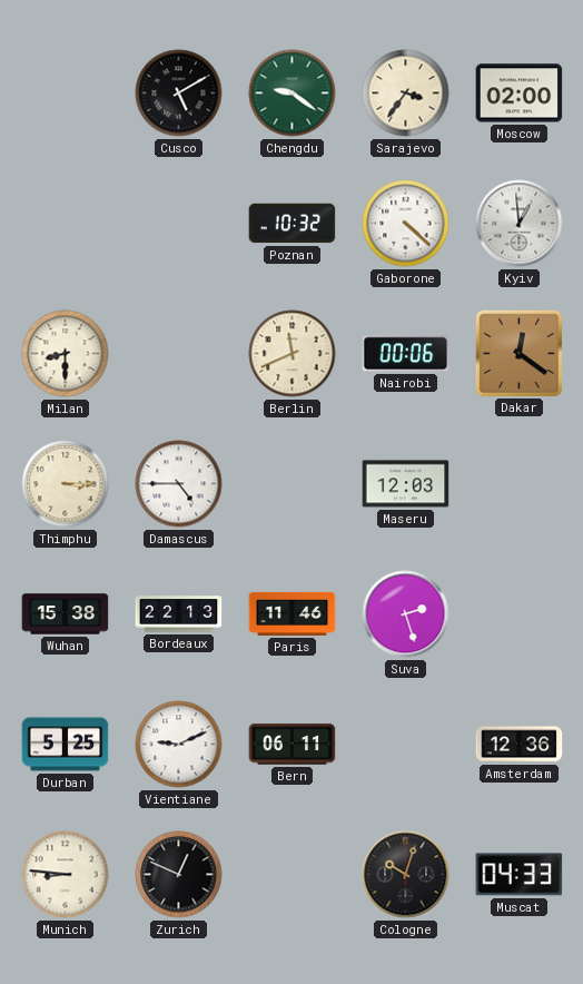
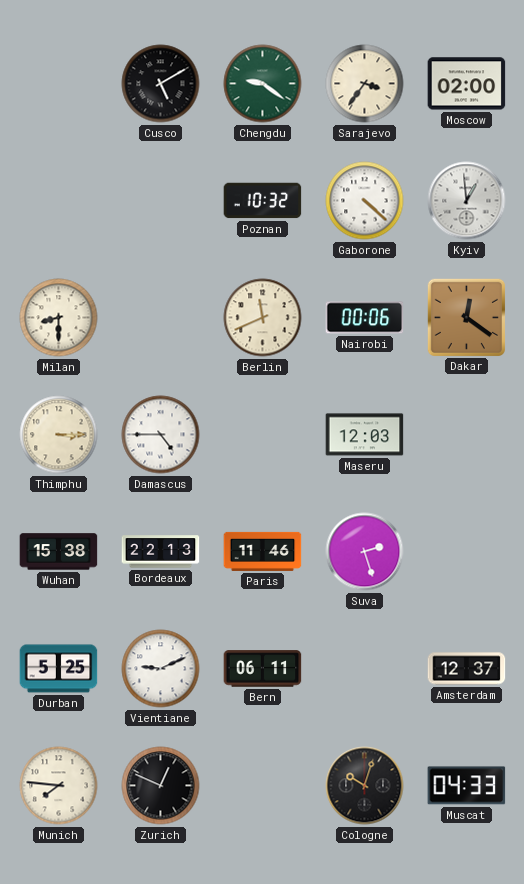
Amsterdam: 12:36 -> 12:37 (467, 669)
Munich: 8:46 -> 7:46 (59, 786)
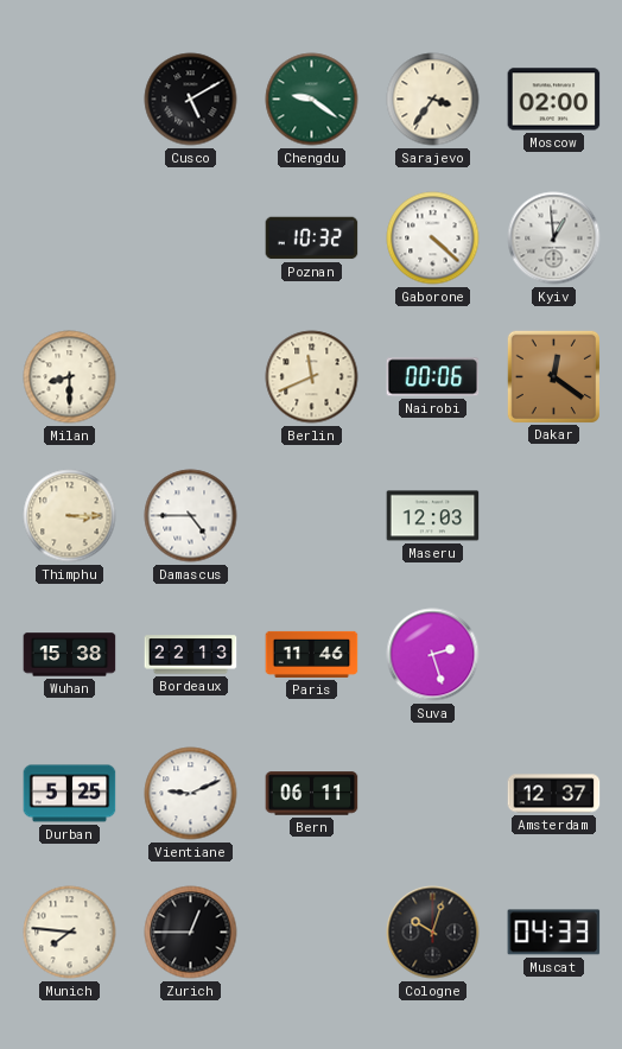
Zurich: 12:49 -> 12:45 (191, 933)
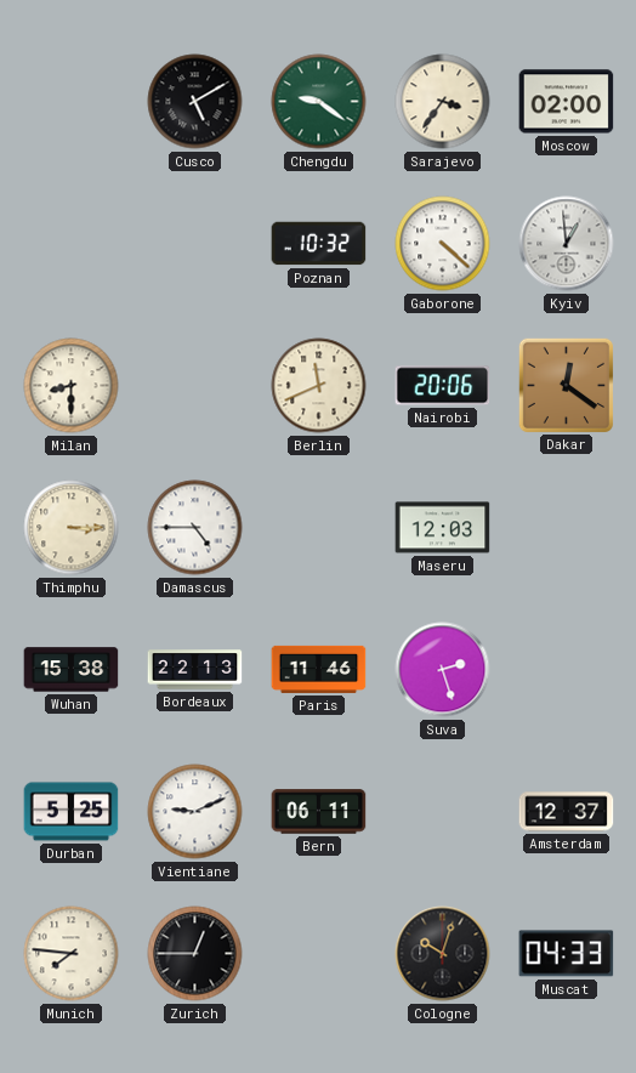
Nairobi: 00:06 -> 20:06 (443, 386)
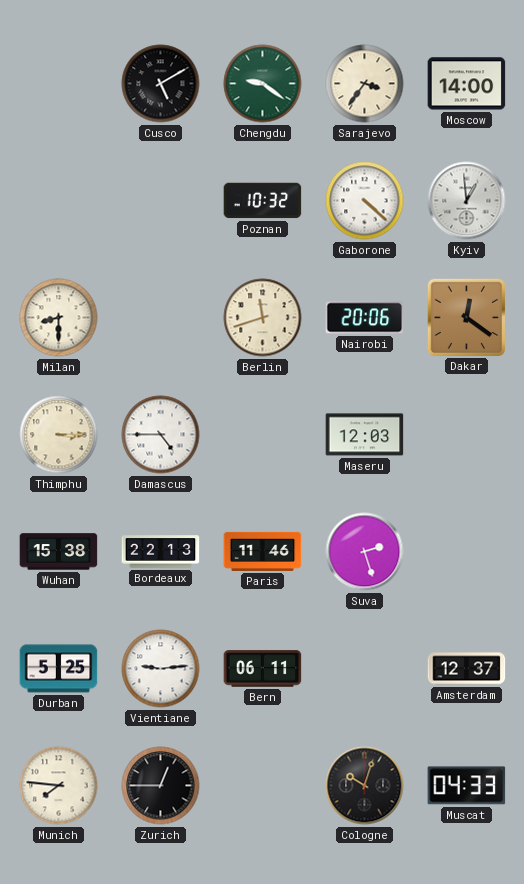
Moscow: 02:00 -> 14:00 (467, 84)
Berlin: 11:41 -> 11:42 (263, 318)
Vientiane: 9:11 -> 9:14 (161, 669)
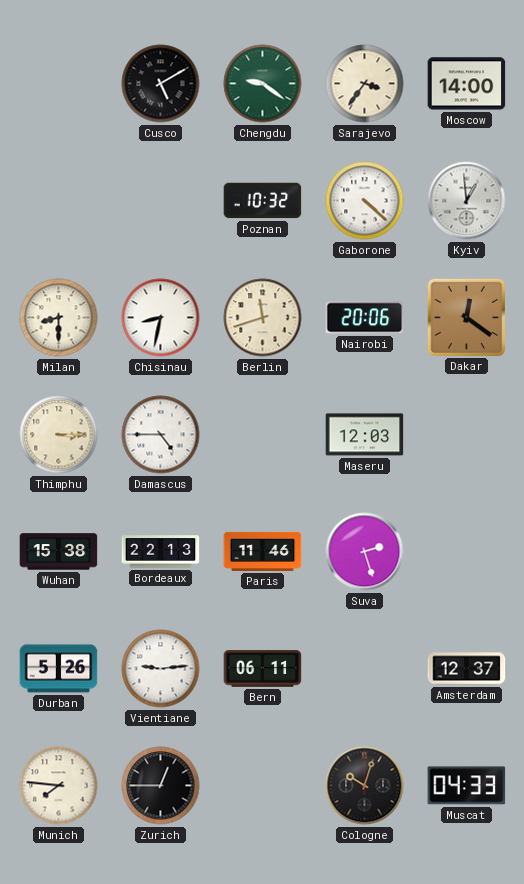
Chisinau: none -> 8:32 (161, 318)
Durban: 5:25 -> 5:26 (59, 669)
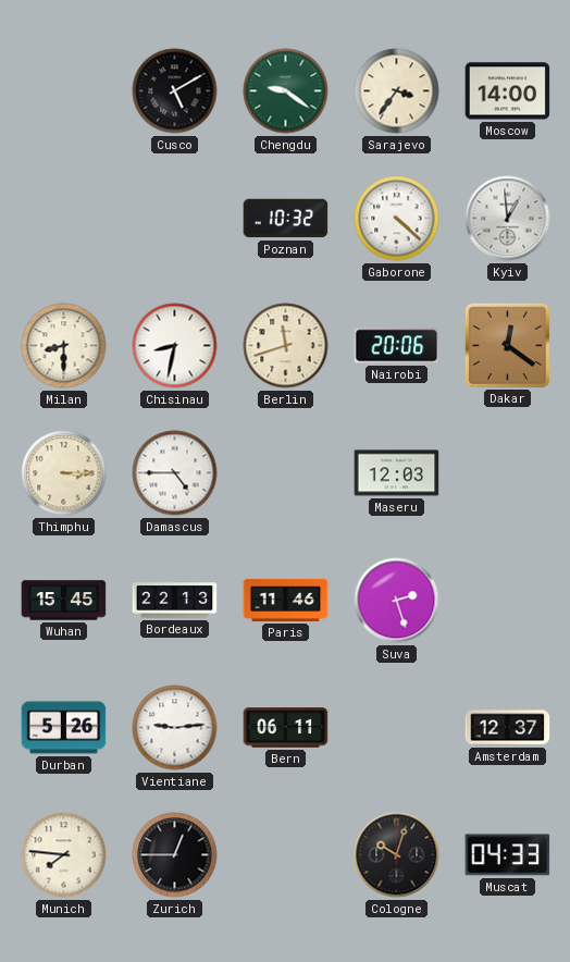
Wuhan: 15:38 -> 15:45 (64, 601)
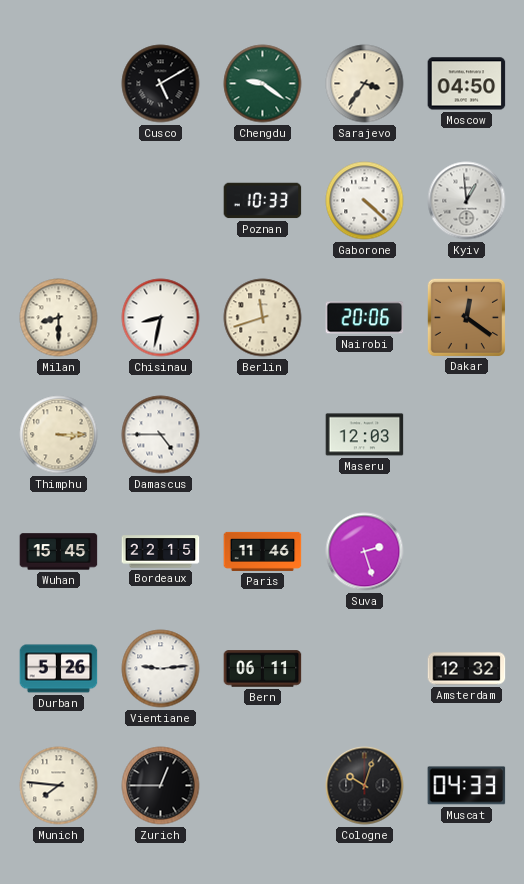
Moscow: 14:00 -> 04:50 (467, 84)
Poznan: 10:32 -> 10:33 (263, 201)
Bordeaux: 22:13 -> 22:15 (161, 552)
Amsterdam: 12:37 -> 12:32 (467, 669)
